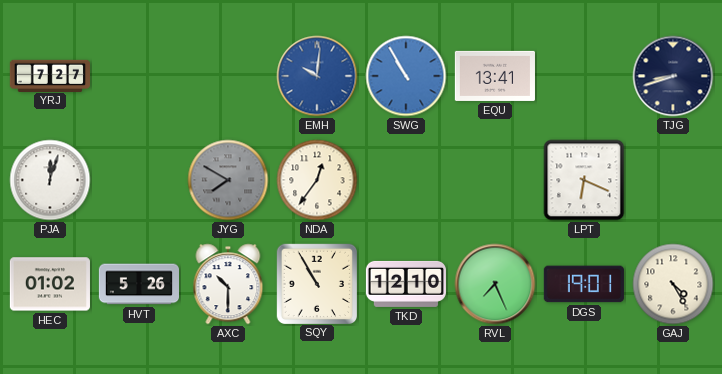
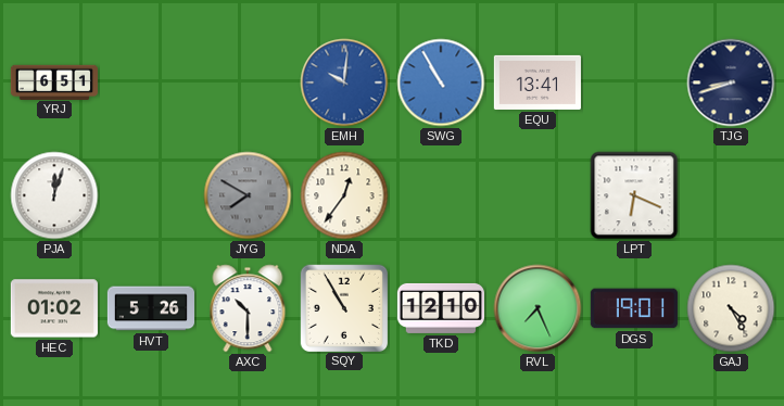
YRJ: 7:27 -> 6:51 (54, 81)
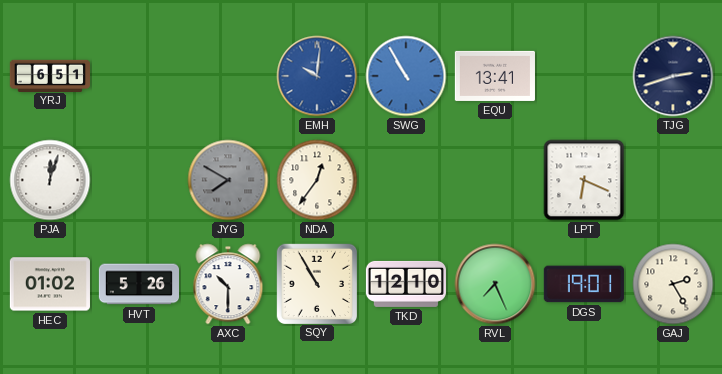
TJG: 8:42 -> 2:42 (673, 76)
GAJ: 4:25 -> 2:25 (673, 284)
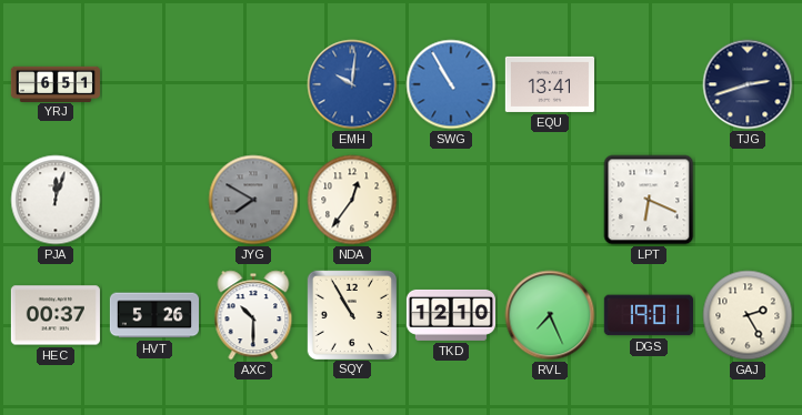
HEC: 01:02 -> 00:37 (56, 315)
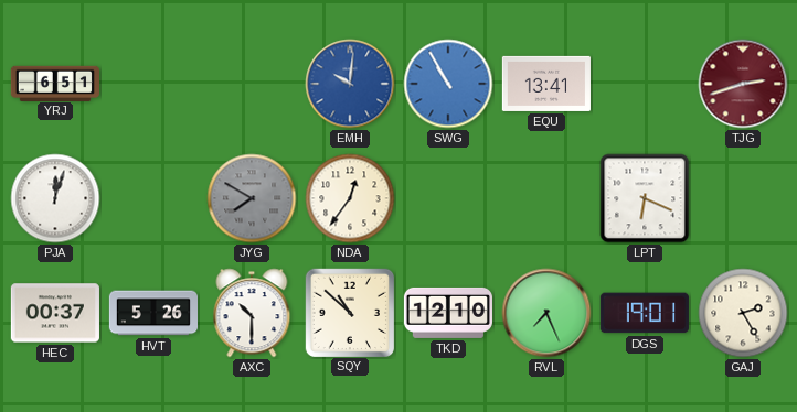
TJG dial: navy -> burgundy (743, 84)
SQY: 10:55 -> 10:52 (349, 312)
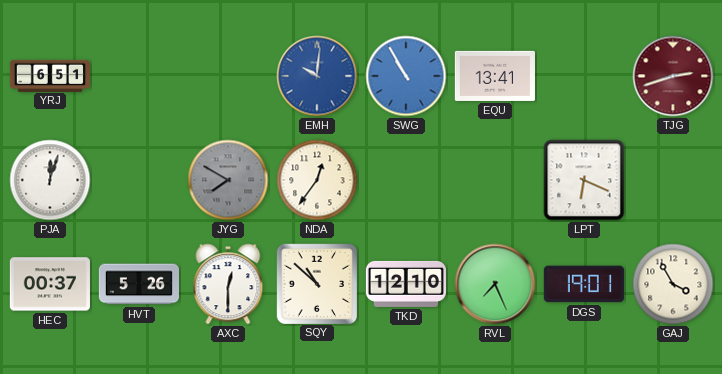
AXC: 10:30 -> 12:30 (228, 284)
GAJ: 2:25 -> 3:55 (673, 284)
